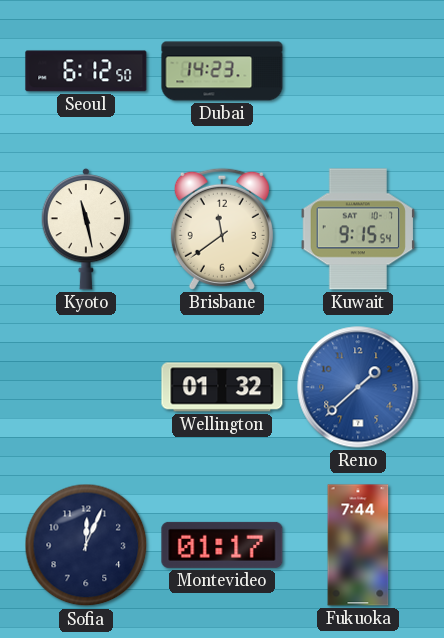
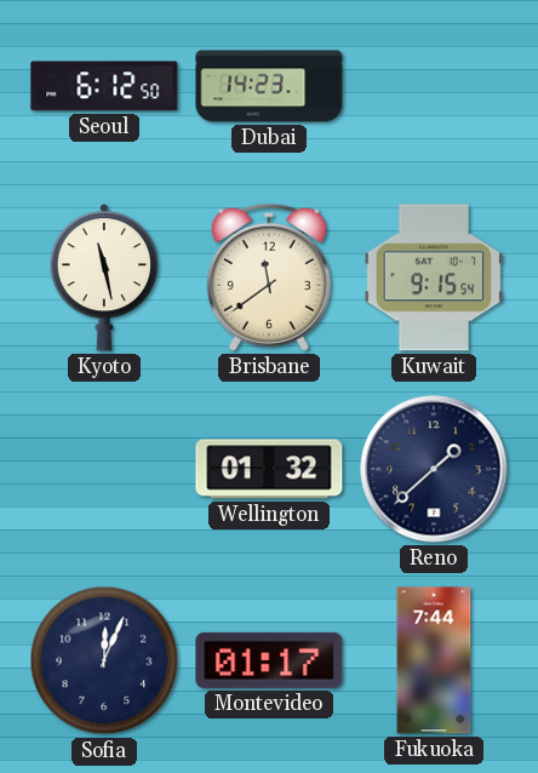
Reno dial: blue -> navy (434, 469)
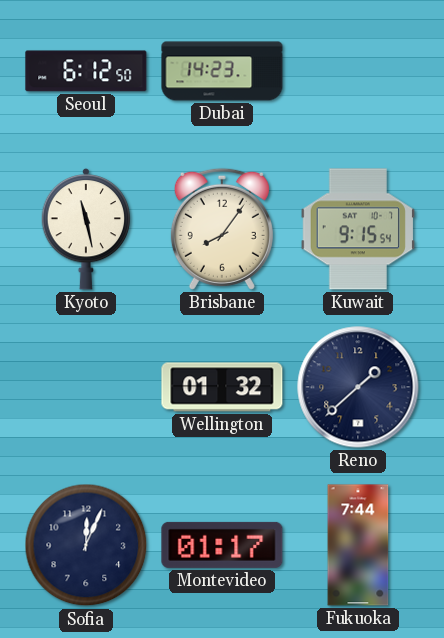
Brisbane: 11:39 -> 8:06 (222, 229)
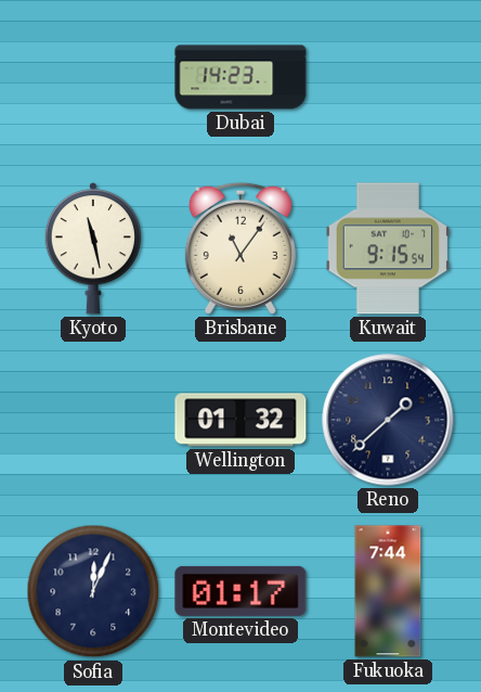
Seoul: 6:12 -> none (86, 71)
Brisbane: 8:06 -> 11:06 (240, 248)
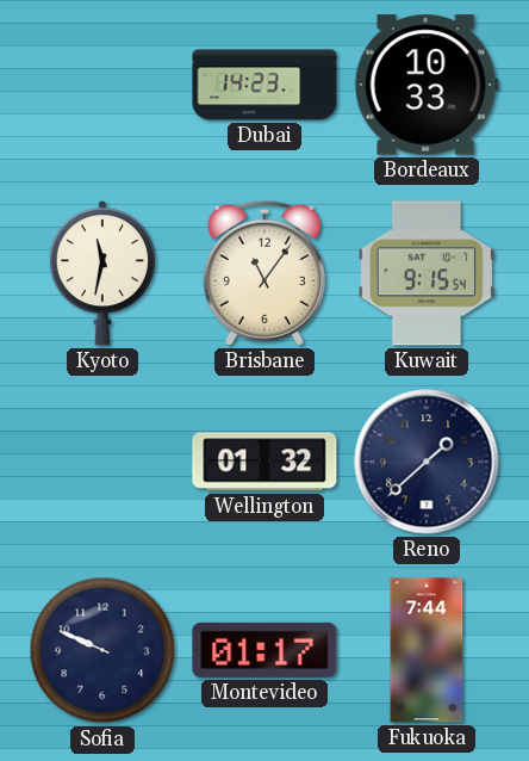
Bordeaux: none -> 10:33 (427, 85)
Kyoto: 11:28 -> 11:32 (102, 273)
Sofia: 12:04 -> 9:49 (102, 650)
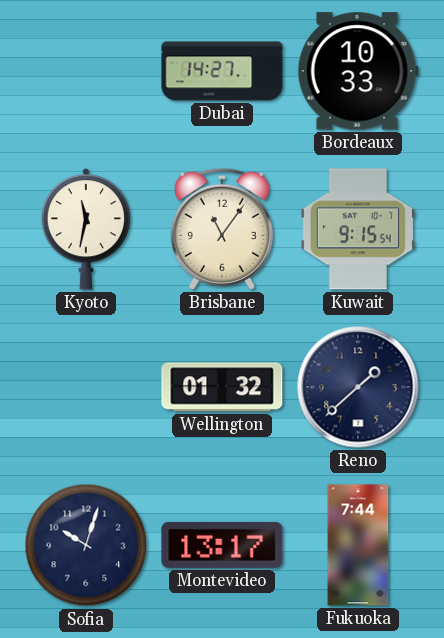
Dubai: 14:23 -> 14:27 (222, 71)
Sofia: 9:49 -> 10:03 (86, 545)
Montevideo: 01:17 -> 13:17 (222, 545)
